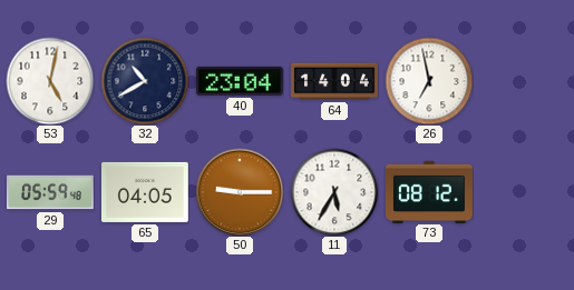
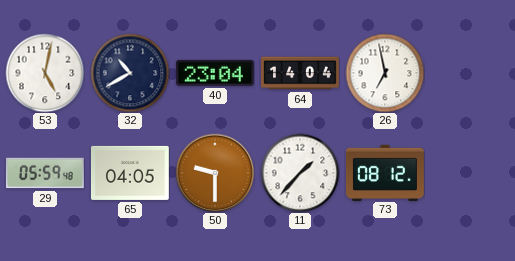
50: 9:15 -> 9:30 (215, 173)
11: 5:35 -> 1:37 (300, 173)
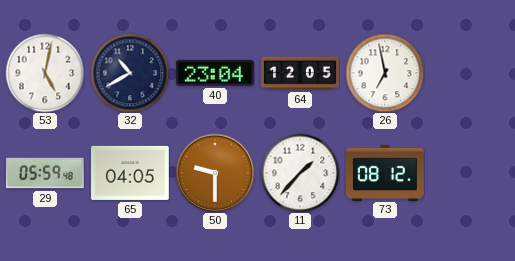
64: 14:04 -> 12:05 (301, 73)
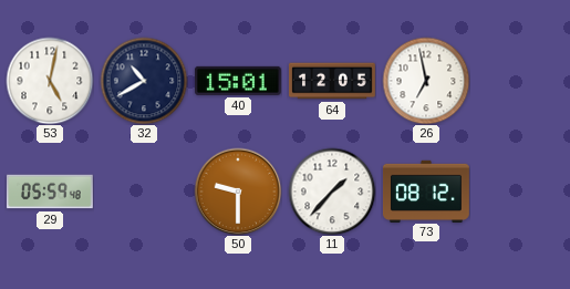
40: 23:04 -> 15:01 (238, 81)
65: 04:05 -> none (130, 173)
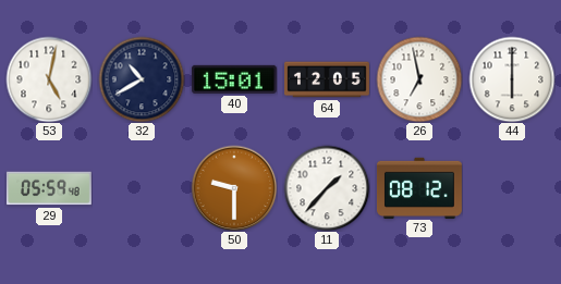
44: none -> 6:00 (512, 79)
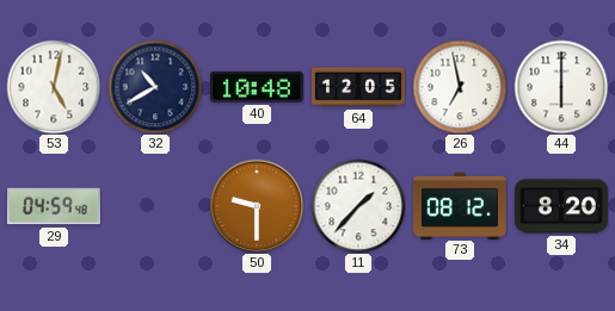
40: 15:01 -> 10:48 (257, 87)
29: 05:59 -> 04:59 (54, 206)
34: none -> 8:20 (562, 206)
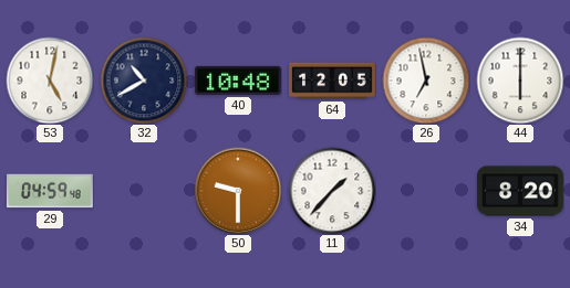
73: 08:12 -> none (460, 205)
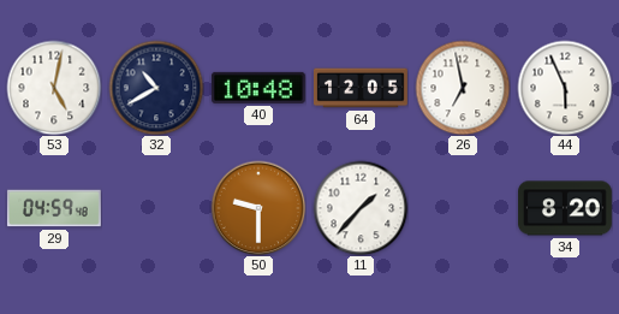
44: 6:00 -> 5:56 (565, 88)
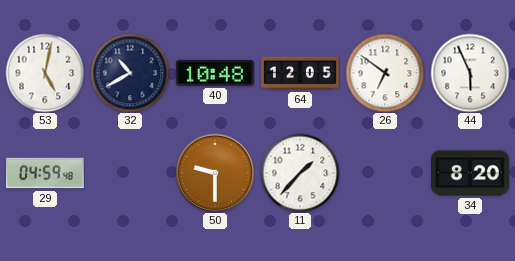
26: 6:58 -> 6:51 (385, 73)
